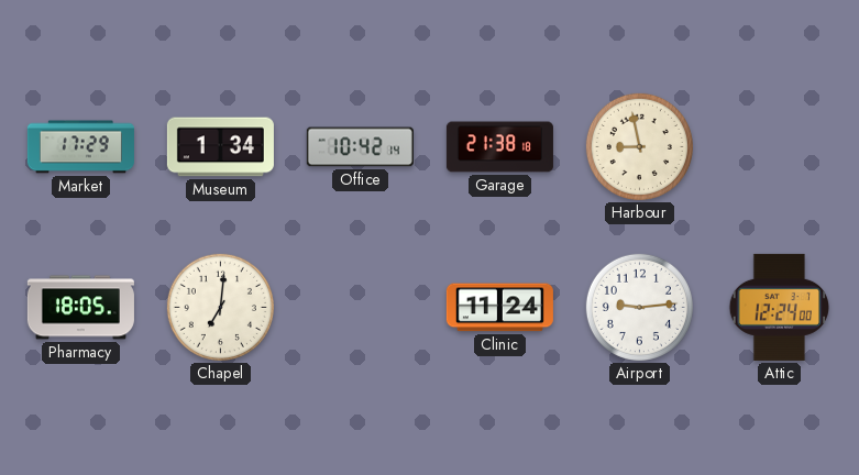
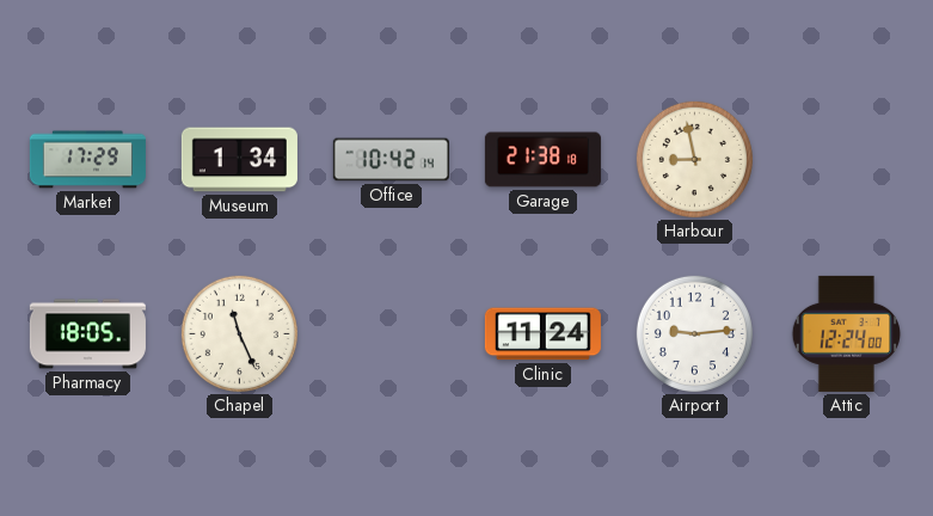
Chapel: 7:01 -> 11:26 (239, 333)
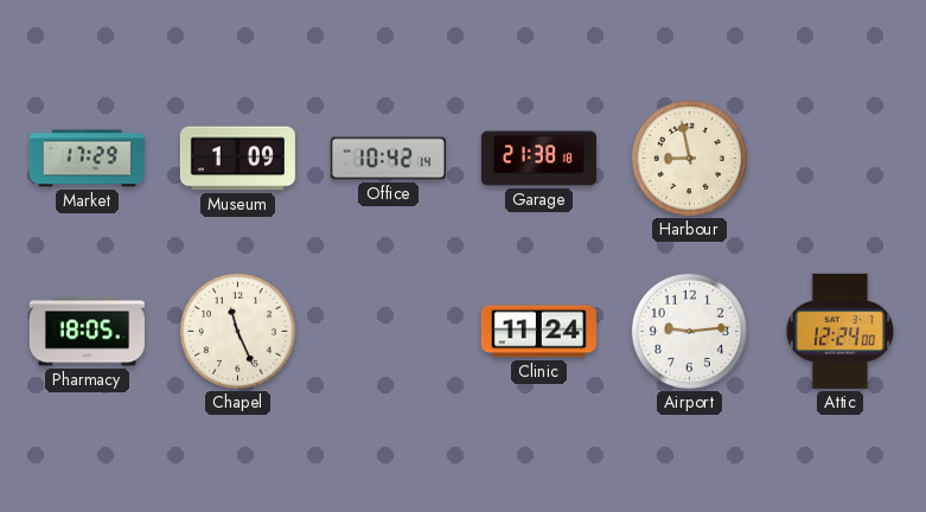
Museum: 1:34 -> 1:09 (237, 159)
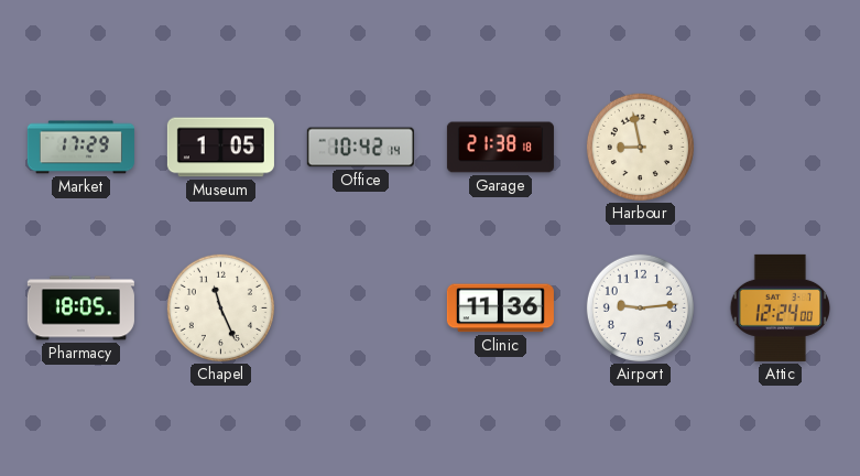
Museum: 1:09 -> 1:05 (220, 148)
Clinic: 11:24 -> 11:36 (500, 309)
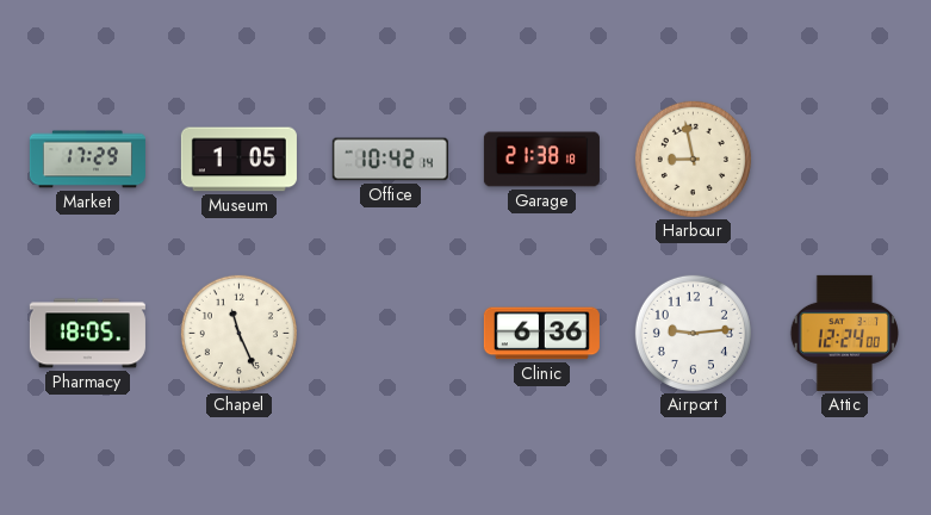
Clinic: 11:36 -> 6:36 (541, 334)
